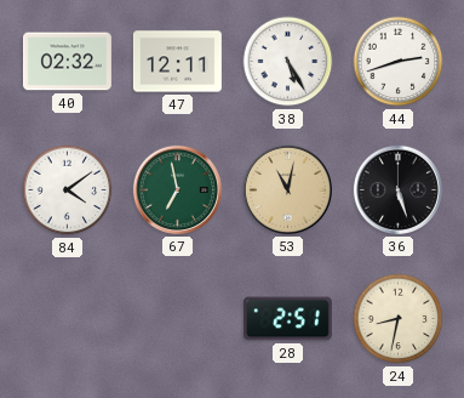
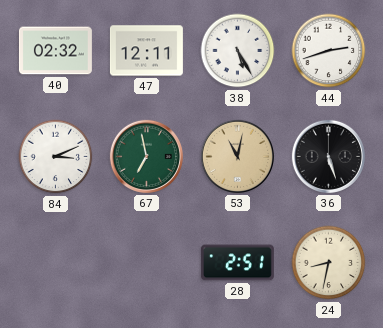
84: 4:09 -> 3:11 (56, 157)
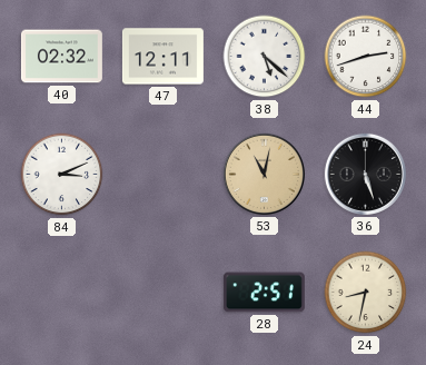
38: 5:25 -> 5:22 (265, 57)
67: 6:58 -> none (146, 156)
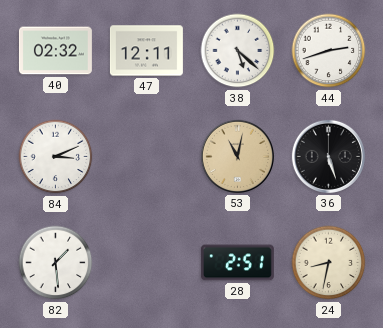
82: none -> 1:29 (56, 263)
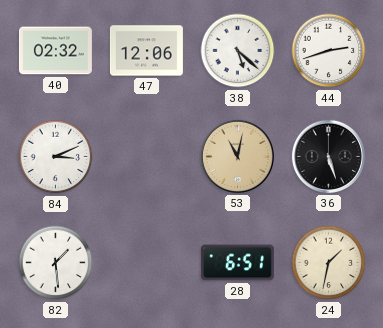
47: 12:11 -> 12:06 (146, 51)
28: 2:51 -> 6:51 (237, 263)
24: 8:32 -> 1:32 (329, 263)
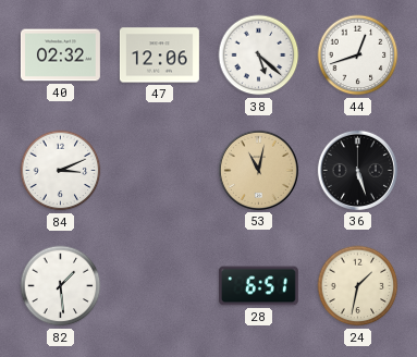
44: 2:42 -> 12:42 (358, 56)
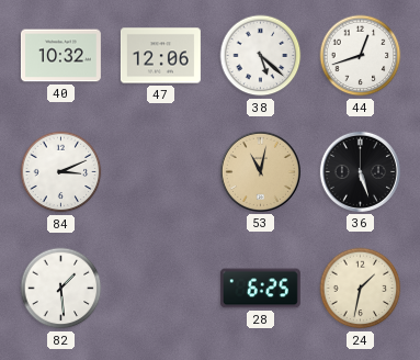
40: 02:32 -> 10:32 (60, 56)
28: 6:51 -> 6:25 (260, 289)
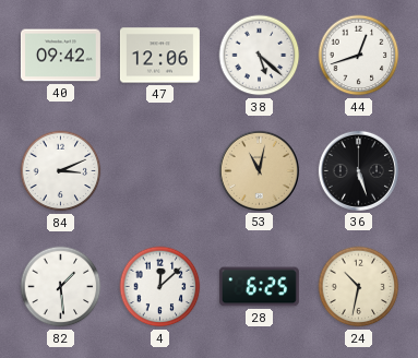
40: 10:32 -> 09:42 (60, 56)
4: none -> 12:08 (160, 287)
24: 1:32 -> 10:32 (359, 287)
